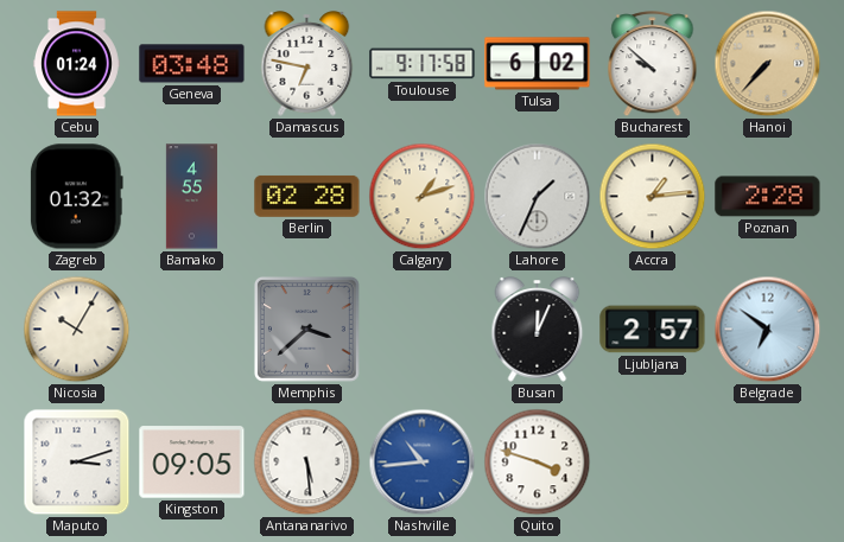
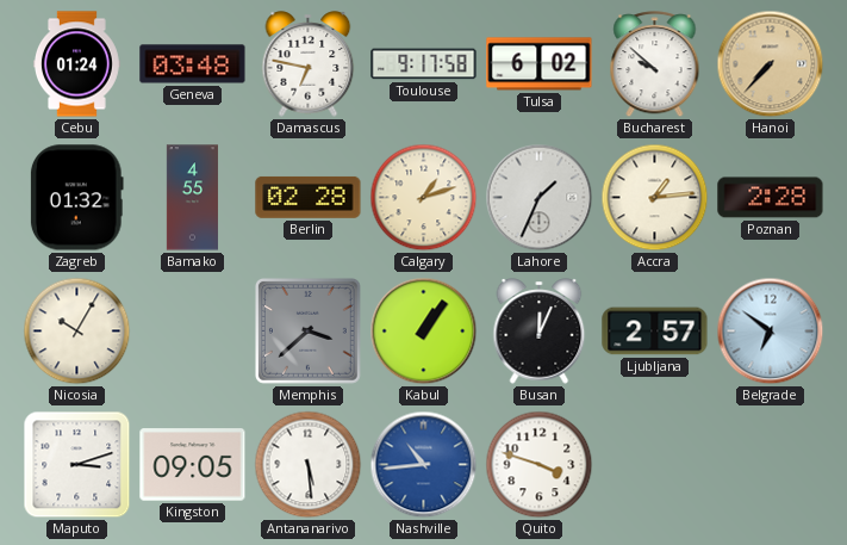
Kabul: none -> 1:06 (424, 332)
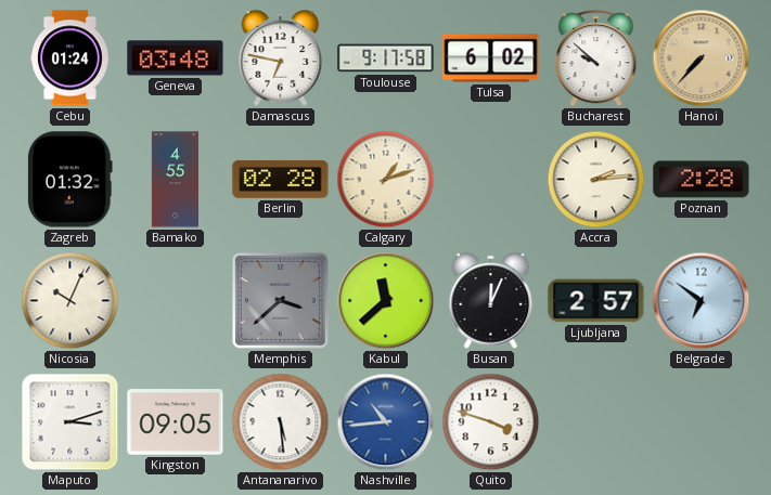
Lahore: 1:34 -> none (540, 198)
Accra: 1:14 -> 2:14 (596, 180)
Nicosia: 10:05 -> 10:04 (70, 301)
Kabul: 1:06 -> 11:38 (386, 301)
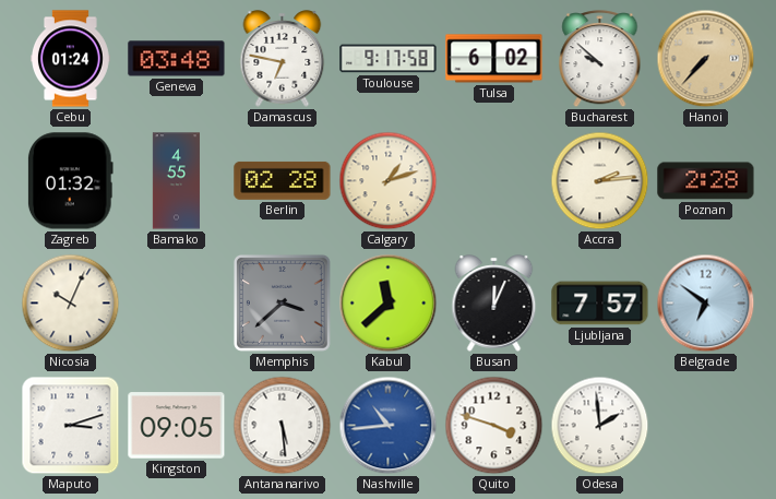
Ljubljana: 2:57 -> 7:57 (600, 304)
Odesa: none -> 1:59 (600, 426)
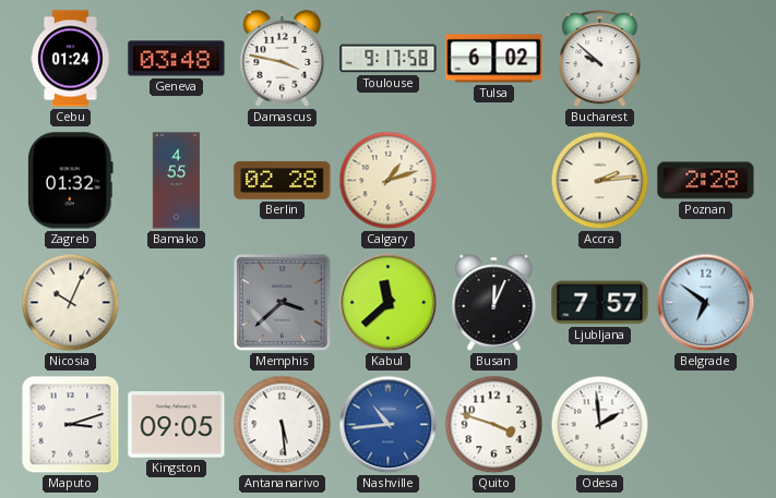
Damascus: 6:47 -> 3:47 (283, 59)
Hanoi: 7:37 -> none (706, 59)
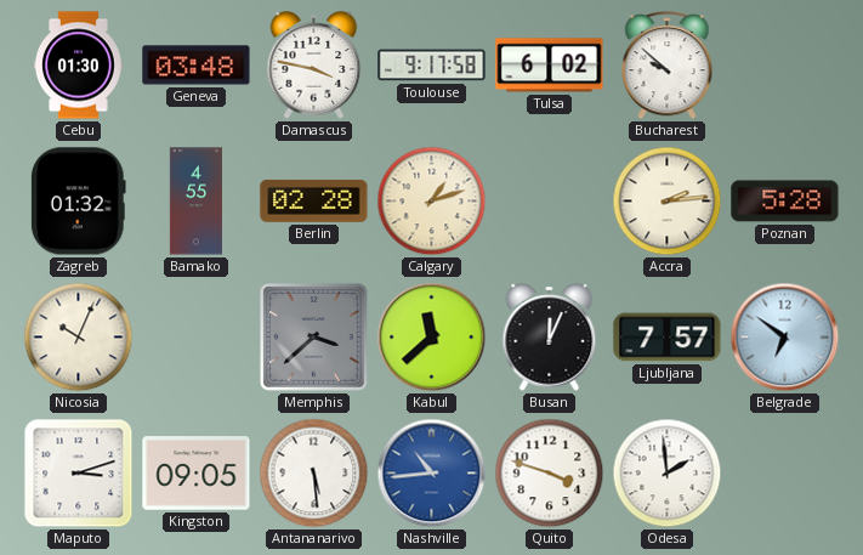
Cebu: 01:24 -> 01:30 (78, 66)
Poznan: 2:28 -> 5:28 (785, 202)
